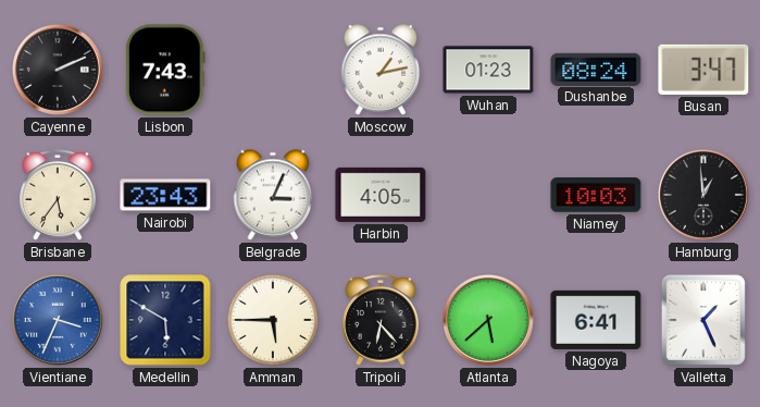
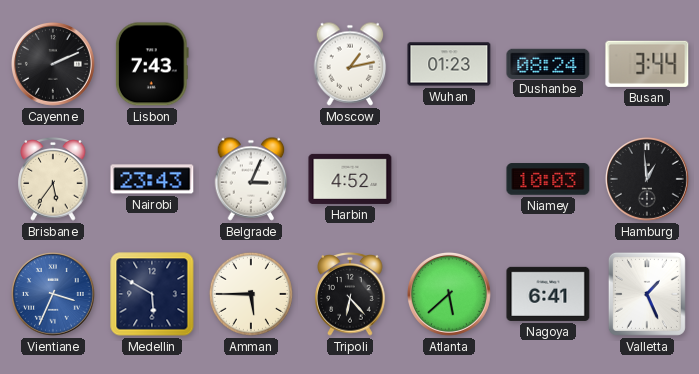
Busan: 3:47 -> 3:44 (647, 64)
Harbin: 4:05 -> 4:52 (350, 179)
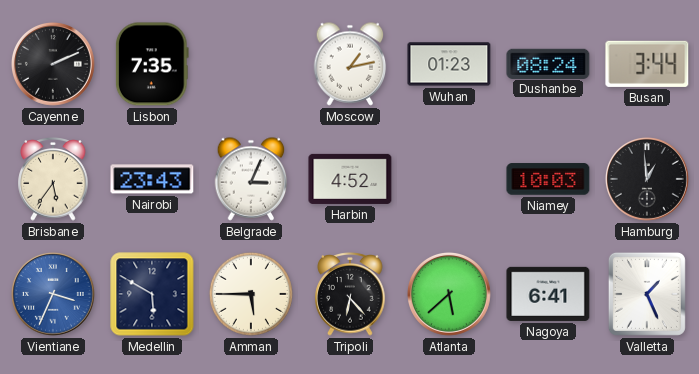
Lisbon: 7:43 -> 7:35 (152, 64)
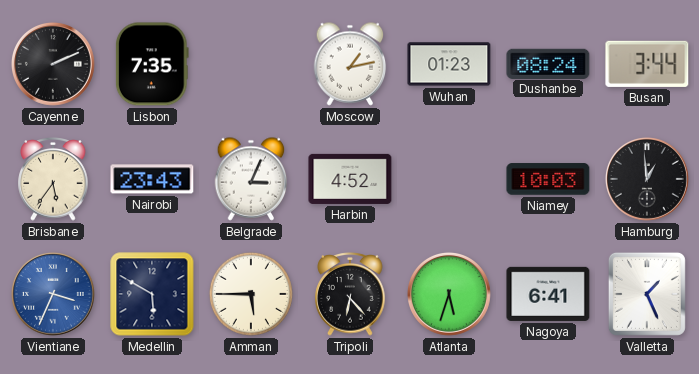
Atlanta: 5:38 -> 5:33 (449, 294)
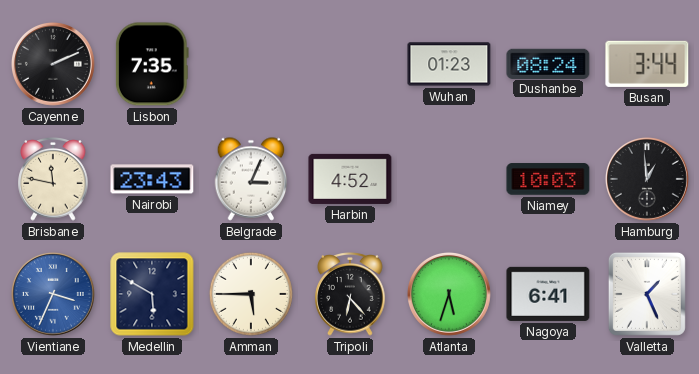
Moscow: 1:13 -> none (350, 64)
Brisbane: 5:36 -> 11:47 (53, 180)
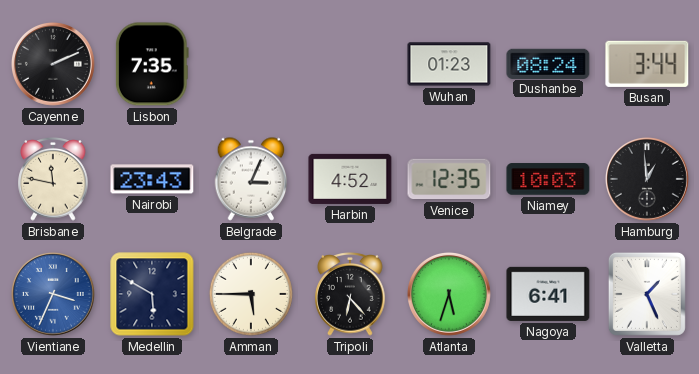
Venice: none -> 12:35 (449, 179)
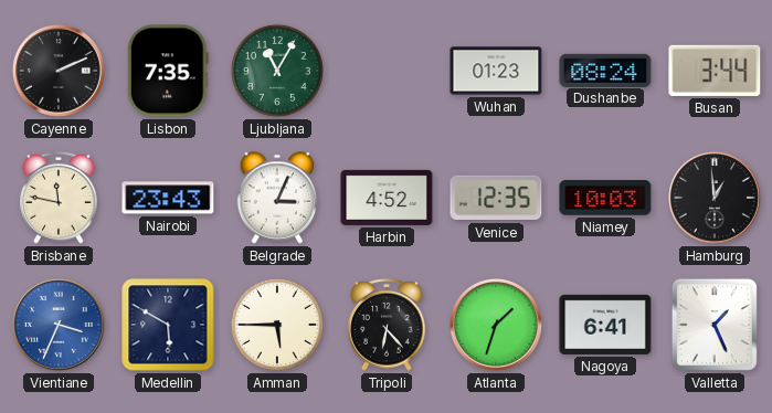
Ljubljana: none -> 11:05 (277, 71)
Atlanta: 5:33 -> 1:33 (496, 325)
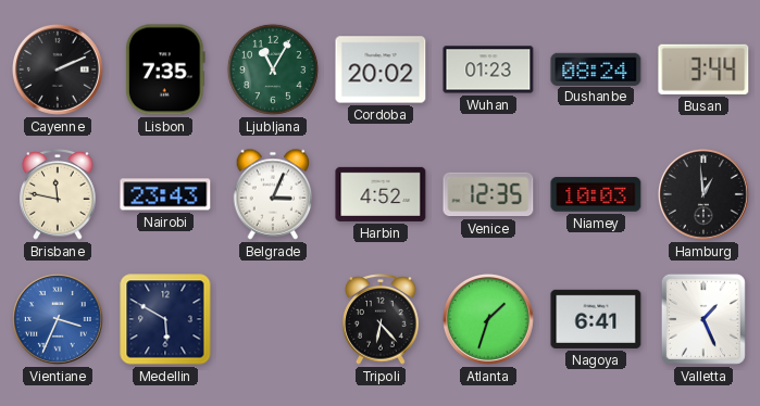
Cordoba: none -> 20:02 (381, 69)
Amman: 5:45 -> none (277, 325)
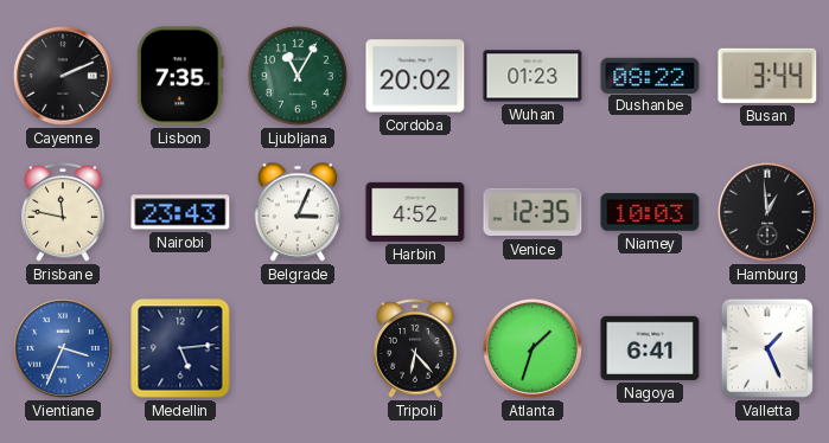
Dushanbe: 08:24 -> 08:22 (650, 75)
Medellin: 5:50 -> 5:14 (180, 348)
